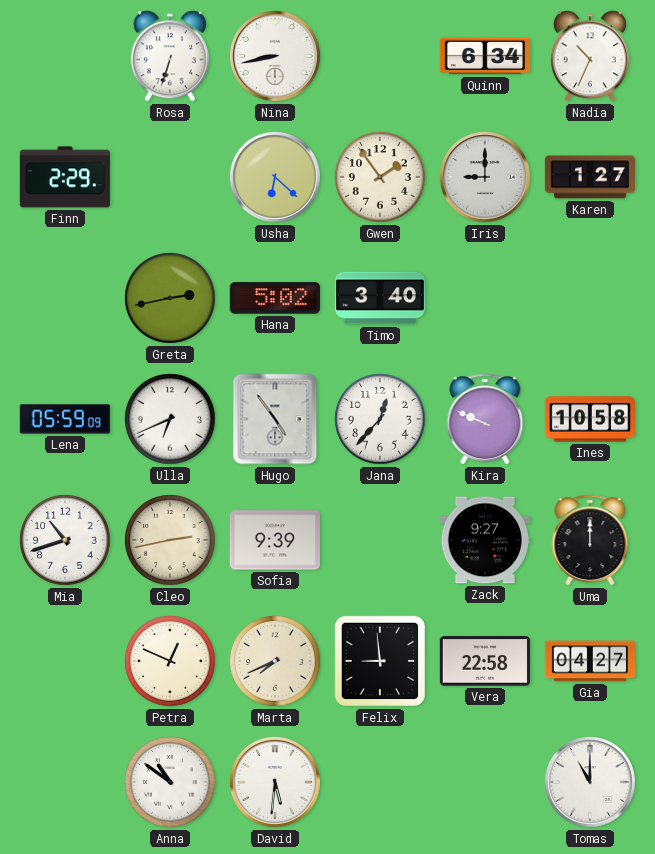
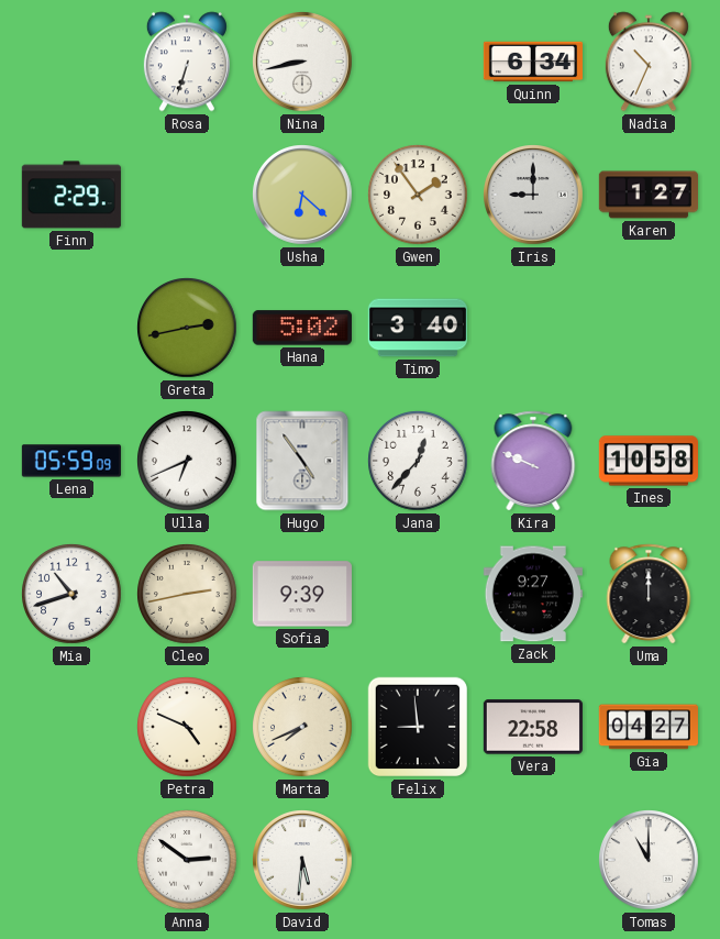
Petra: 12:49 -> 4:49 (187, 727)
Anna: 10:51 -> 2:51 (187, 860)
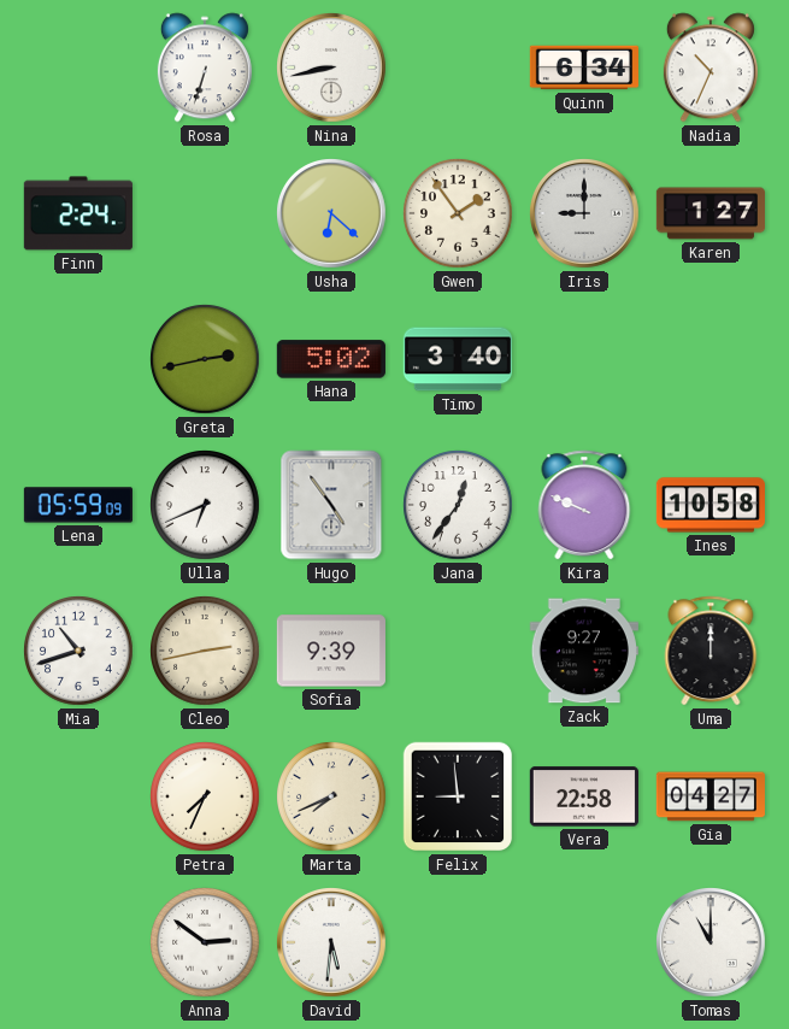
Finn: 2:29 -> 2:24 (78, 213)
Jana: 12:37 -> 12:36 (458, 505)
Petra: 4:49 -> 7:34 (205, 796)
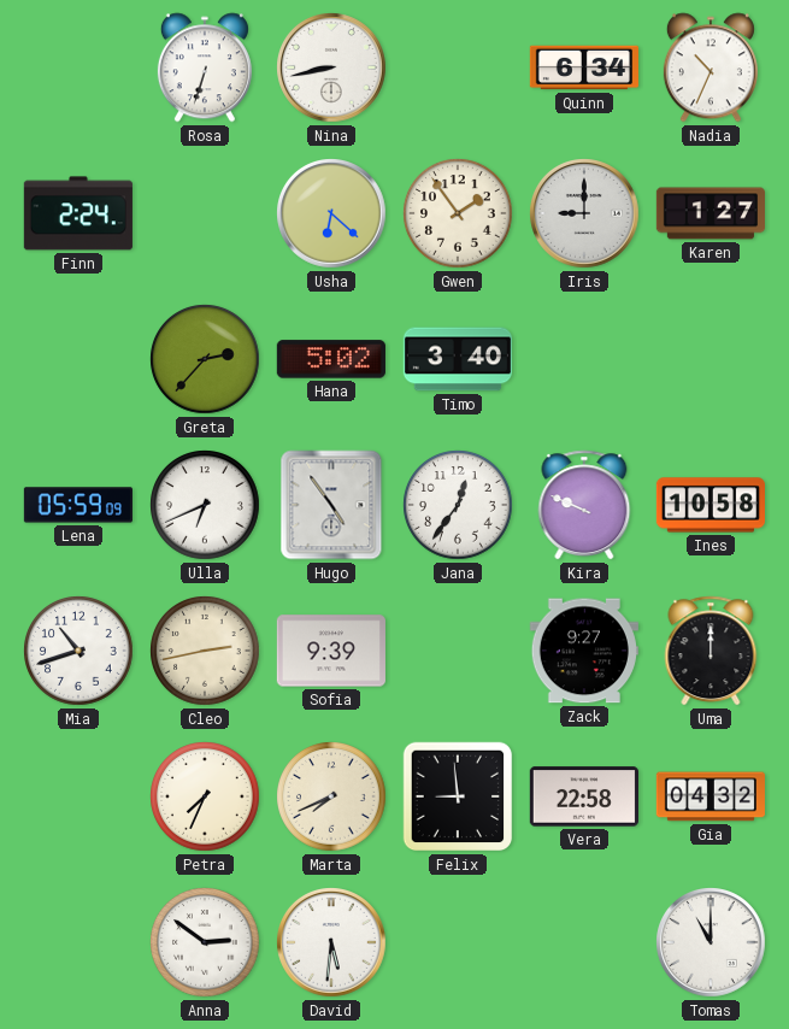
Greta: 2:43 -> 2:37 (205, 359)
Gia: 04:27 -> 04:32 (711, 796)
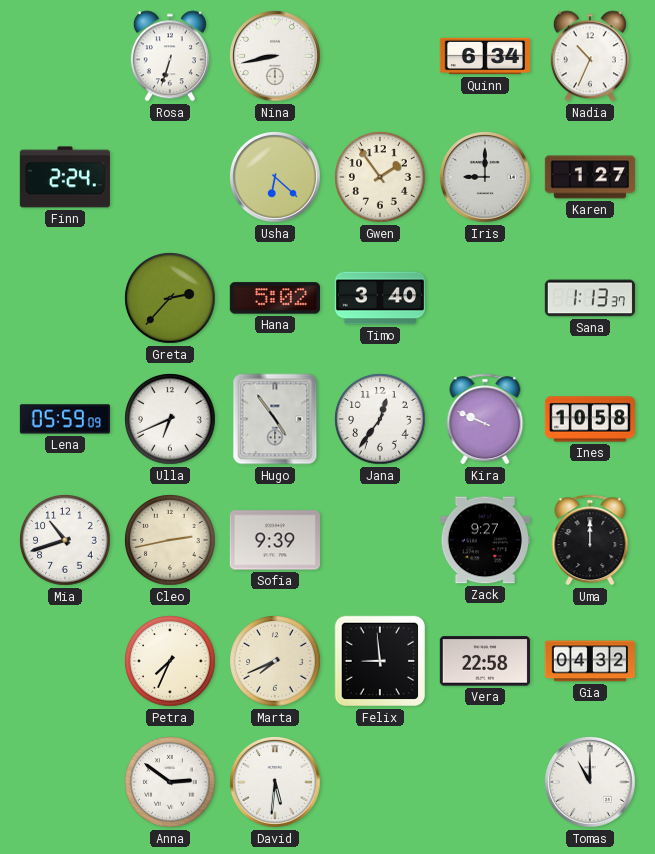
Sana: none -> 1:13 (590, 298)
